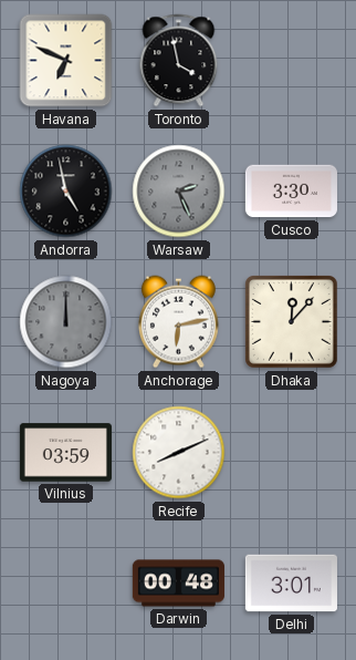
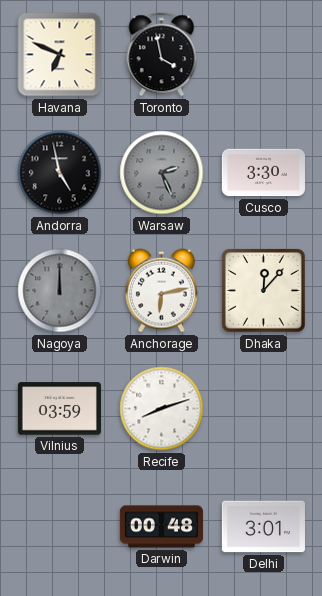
Recife: 8:11 -> 8:12 (162, 409)
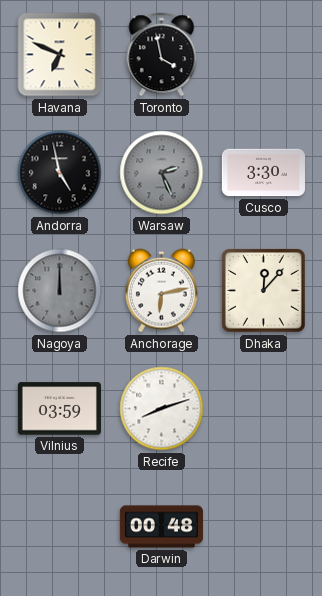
Delhi: 3:01 -> none (263, 527)
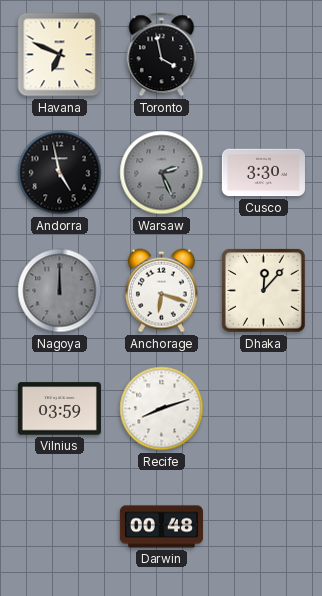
Anchorage: 6:13 -> 6:18 (161, 291)
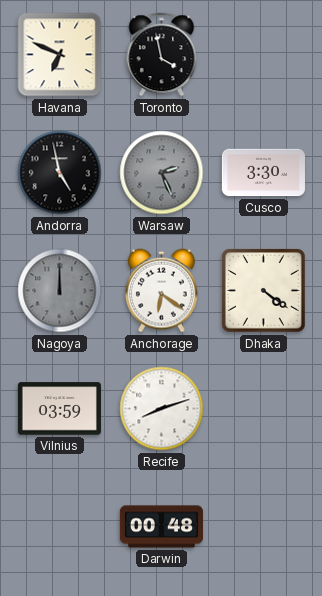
Anchorage: 6:18 -> 6:21 (161, 291)
Dhaka: 12:07 -> 4:21 (263, 290)
